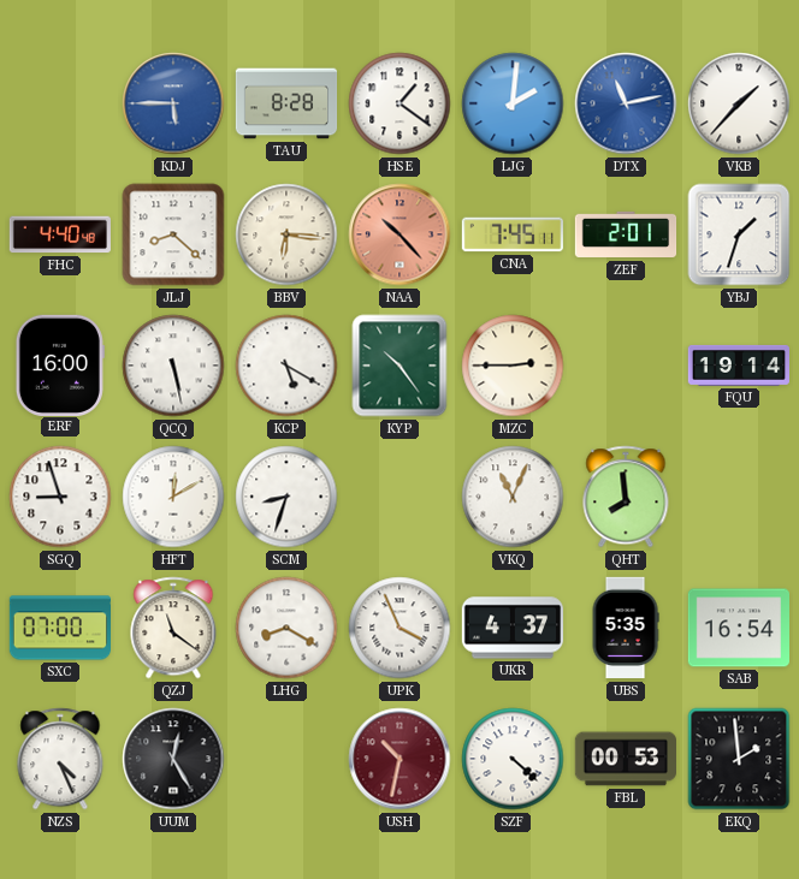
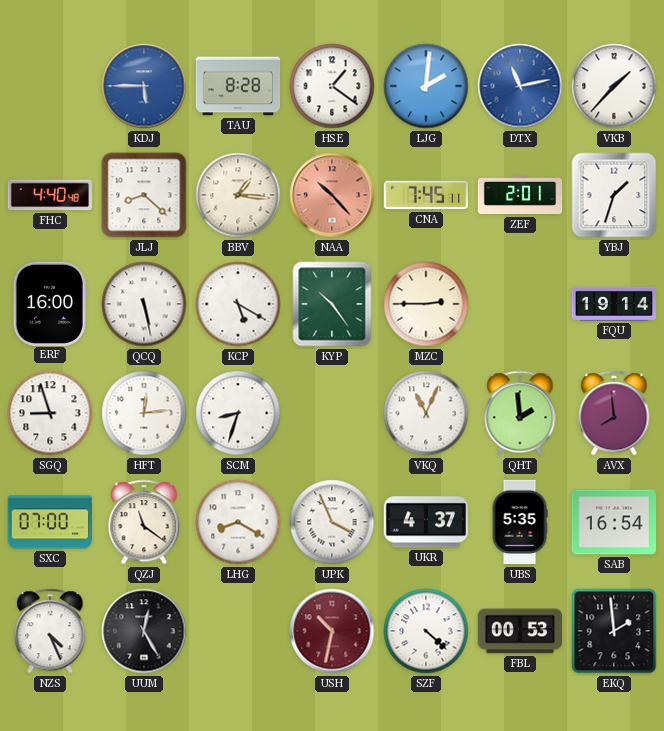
BBV: 6:16 -> 1:16 (238, 195)
HFT: 12:10 -> 12:14 (144, 413)
QHT: 7:59 -> 1:59 (520, 413)
AVX: none -> 7:59 (614, 413)
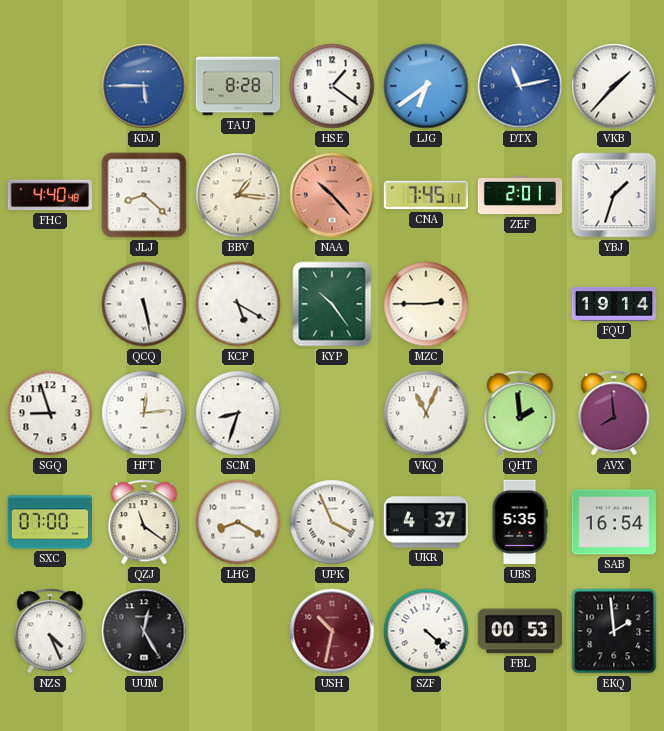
LJG: 2:01 -> 6:39 (426, 86)
ERF: 16:00 -> none (50, 303)
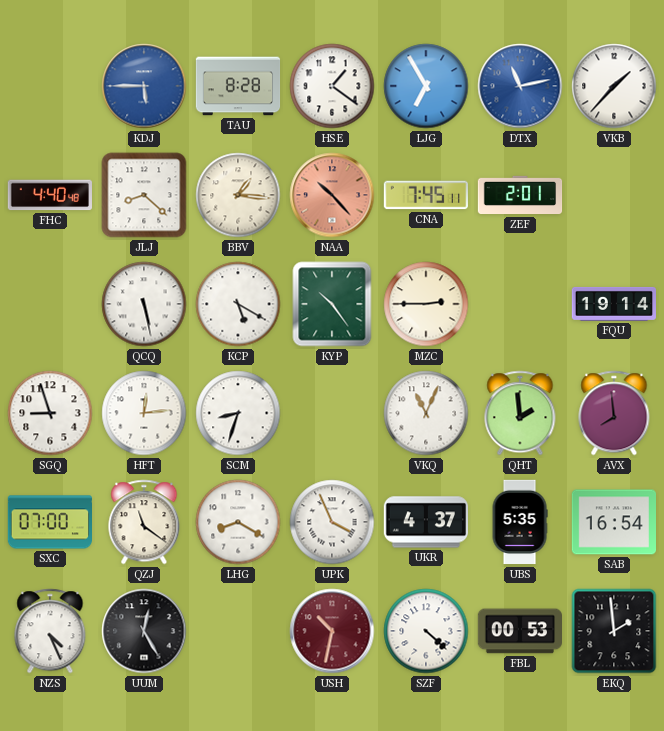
LJG: 6:39 -> 6:55 (426, 86)
YBJ: 1:33 -> none (614, 195)
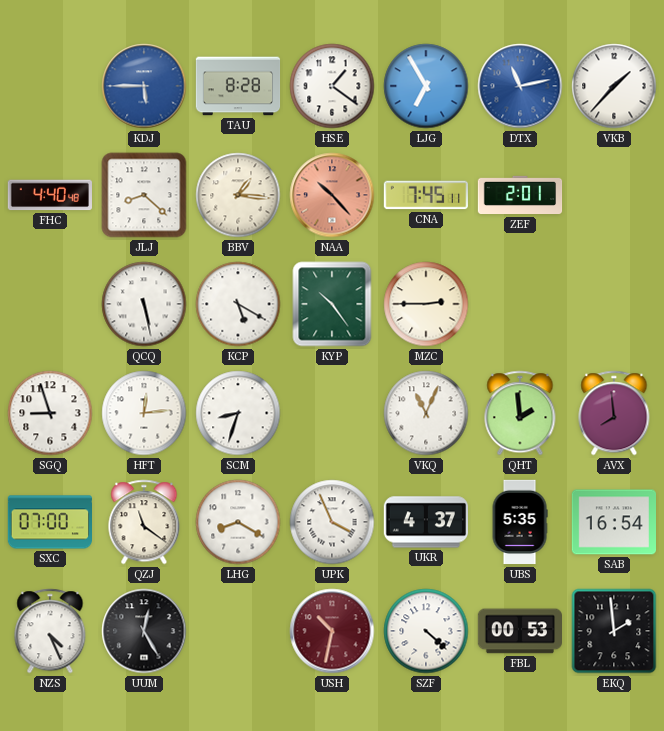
FQU: 19:14 -> none (614, 304)
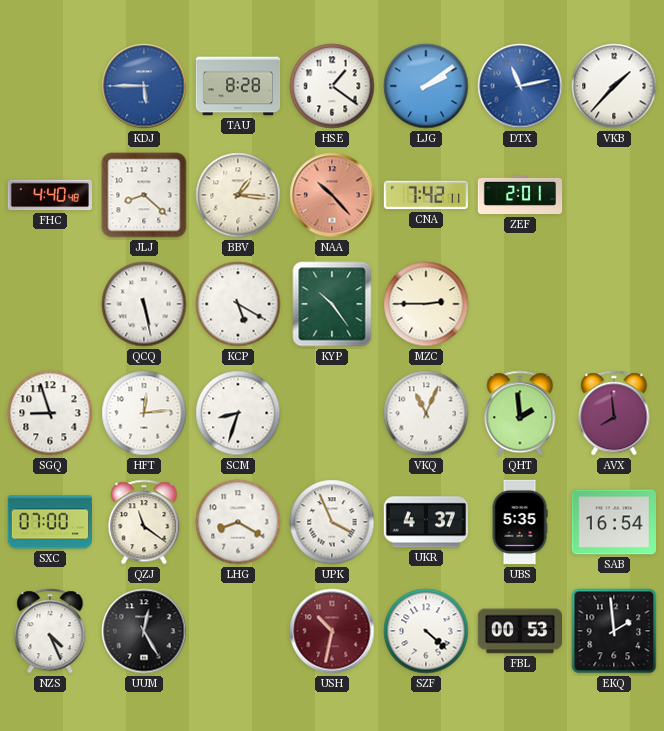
LJG: 6:55 -> 2:09 (426, 86)
CNA: 7:45 -> 7:42 (425, 195)
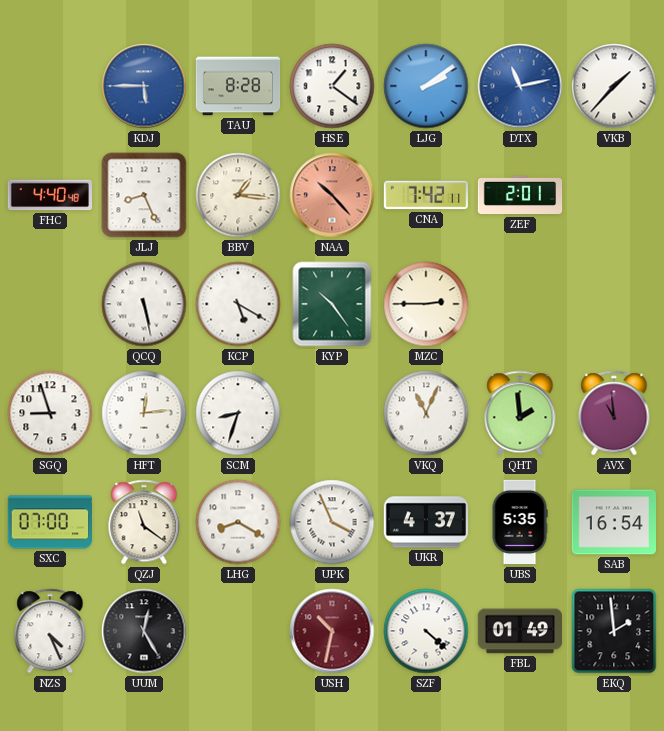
JLJ: 8:22 -> 8:26 (144, 195)
AVX: 7:59 -> 10:59 (614, 413)
FBL: 00:53 -> 01:49 (519, 631)
